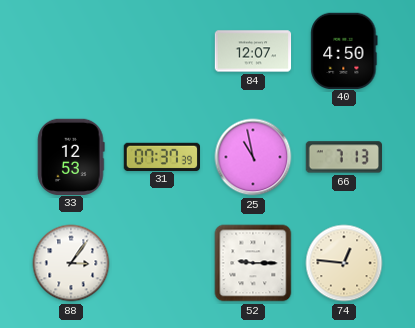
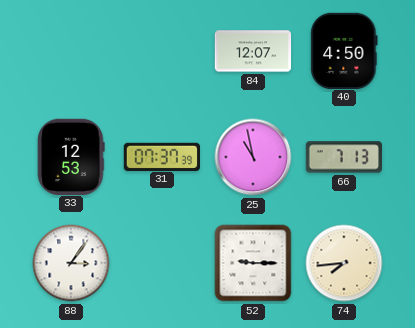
74: 12:46 -> 7:44 (344, 263)
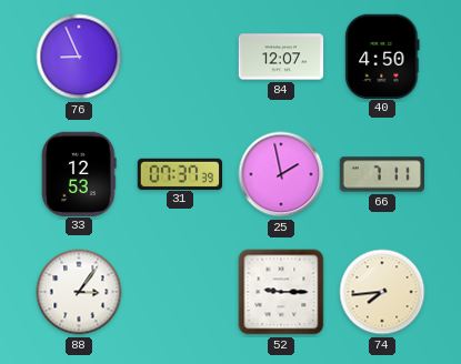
76: none -> 8:56 (79, 57)
25: 10:58 -> 1:58 (281, 174)
66: 7:13 -> 7:11 (381, 174)
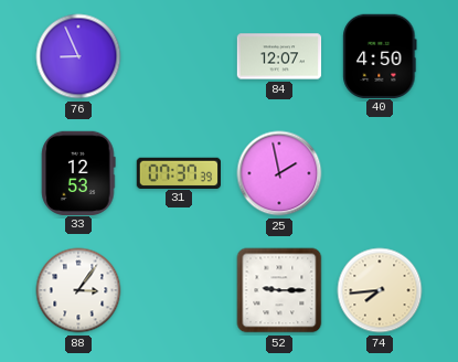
66: 7:11 -> none (381, 174)
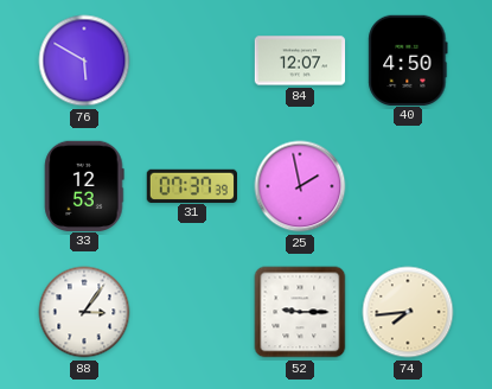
76: 8:56 -> 5:50 (84, 60)
